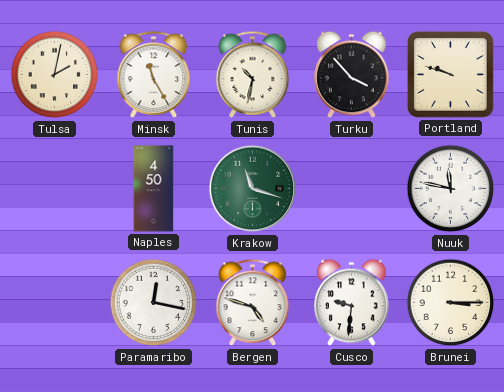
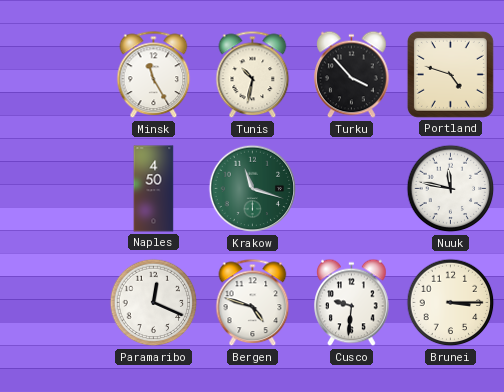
Tulsa: 2:02 -> none (55, 75)
Portland: 9:48 -> 4:48 (450, 74)
Paramaribo: 12:17 -> 12:19 (154, 303)
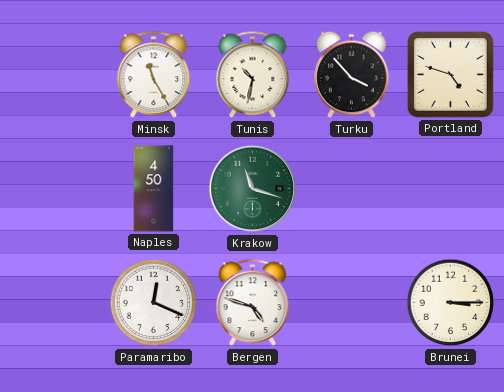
Nuuk: 11:47 -> none (451, 189)
Cusco: 9:31 -> none (352, 303)
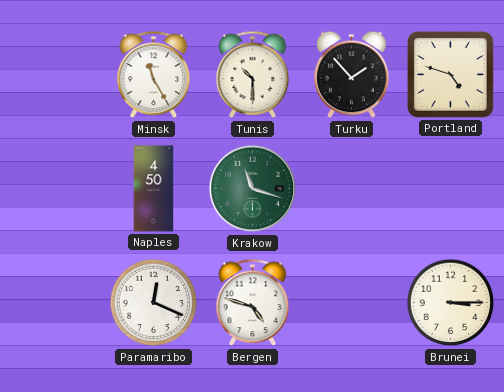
Tunis: 10:32 -> 10:30 (253, 75)
Turku: 3:53 -> 1:53 (352, 75)
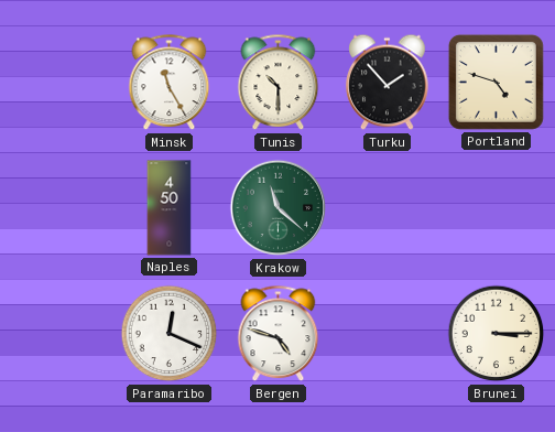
Krakow: 11:18 -> 11:22 (279, 208)
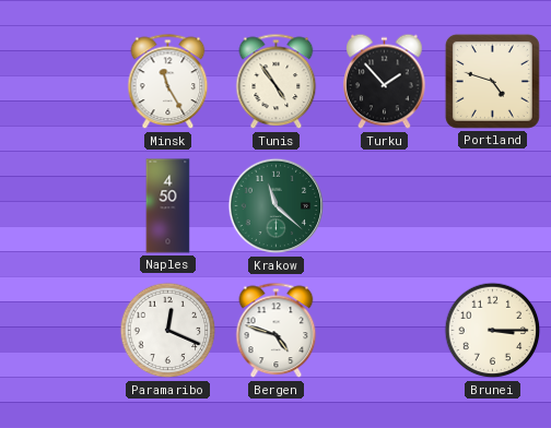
Tunis: 10:30 -> 4:54 (277, 82)
